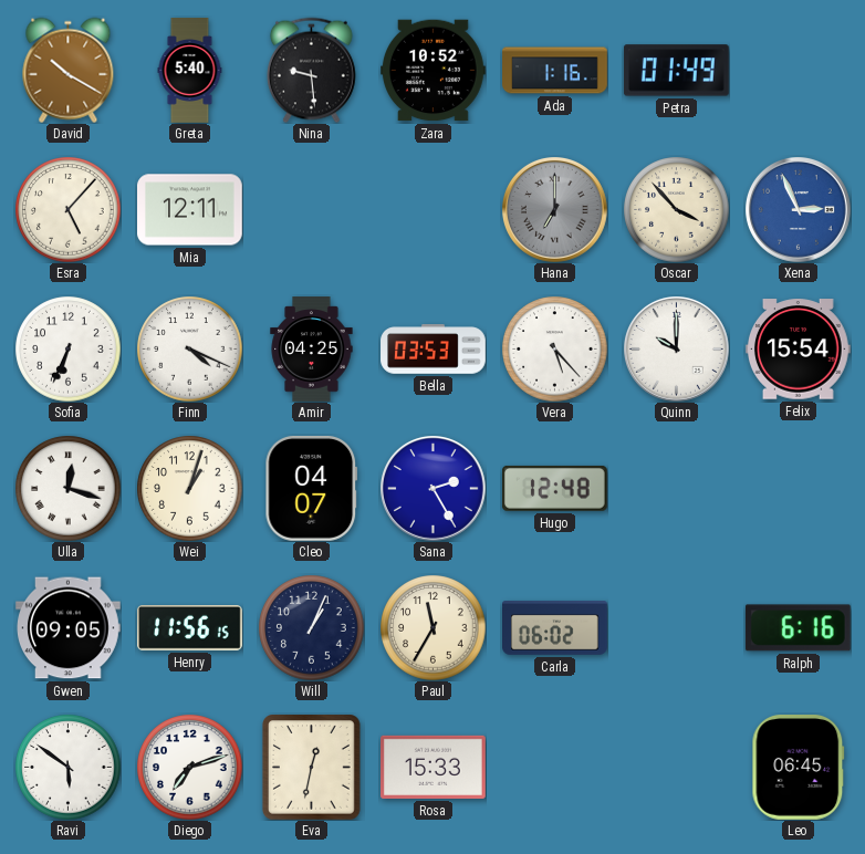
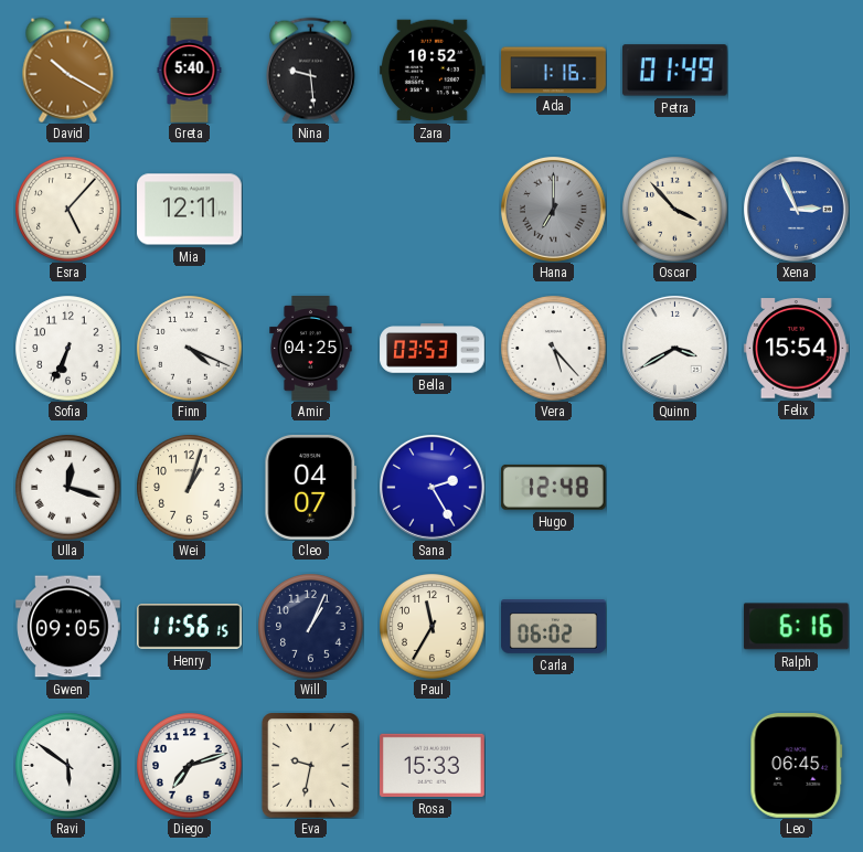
Quinn: 10:00 -> 3:40 (675, 349)
Eva: 12:32 -> 9:32 (311, 765)
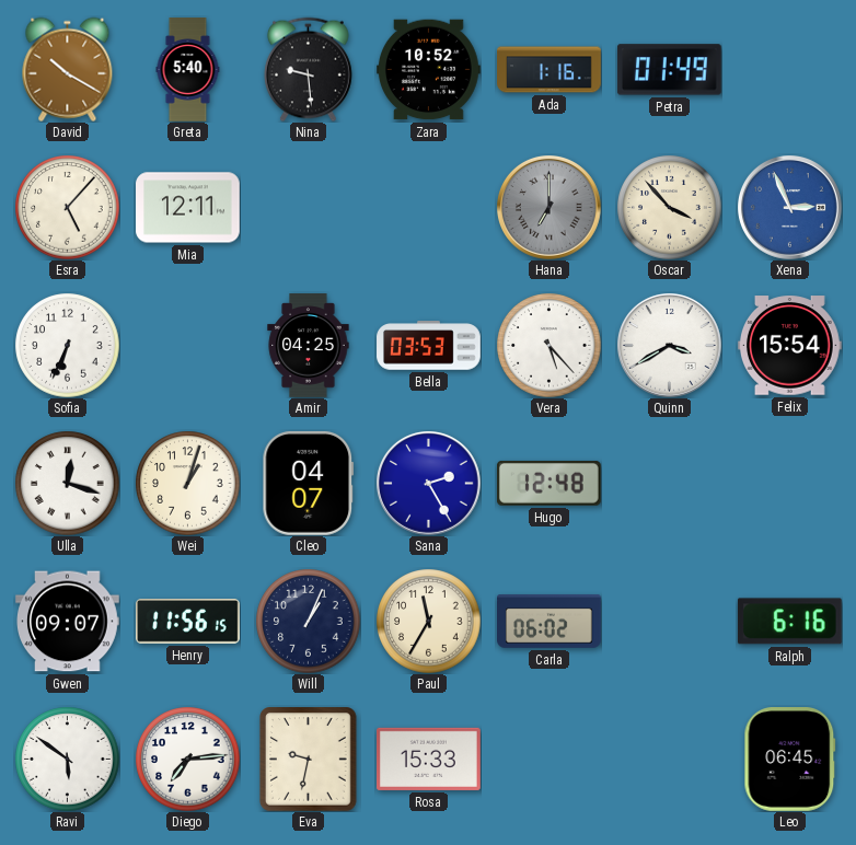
Finn: 4:19 -> none (189, 348)
Gwen: 09:05 -> 09:07 (68, 622)
Diego: 7:12 -> 7:14 (187, 759)
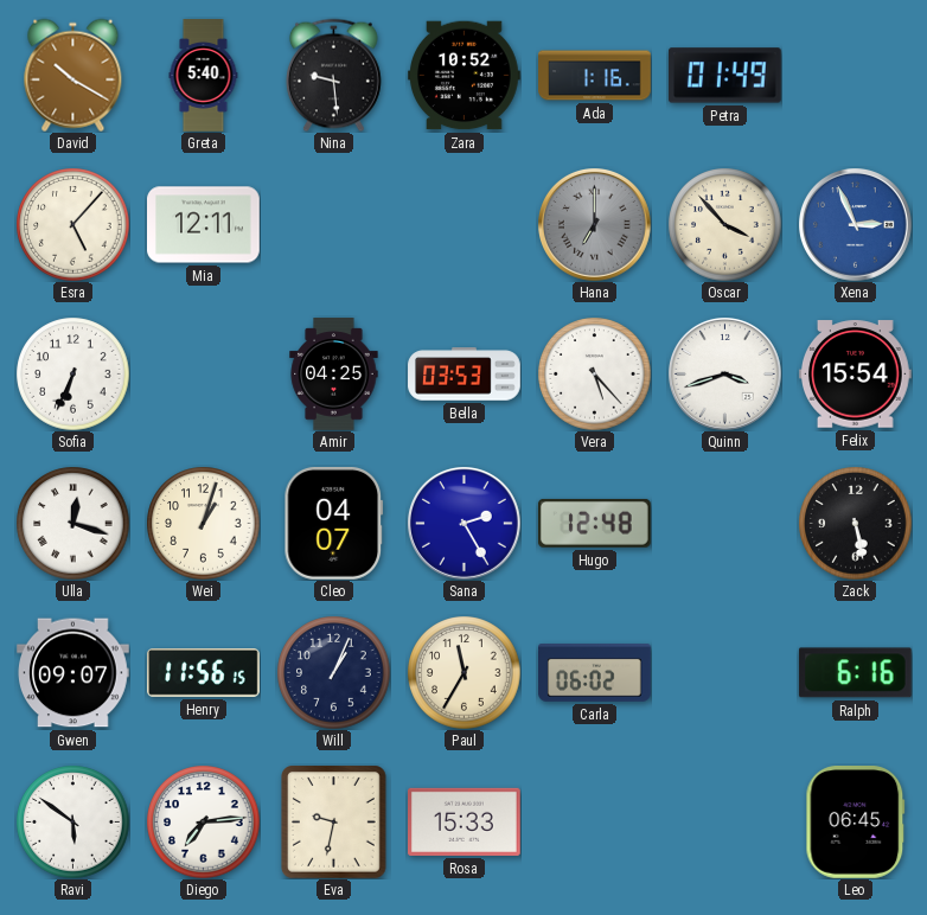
Quinn: 3:40 -> 3:42 (725, 375)
Zack: none -> 5:28 (855, 523)
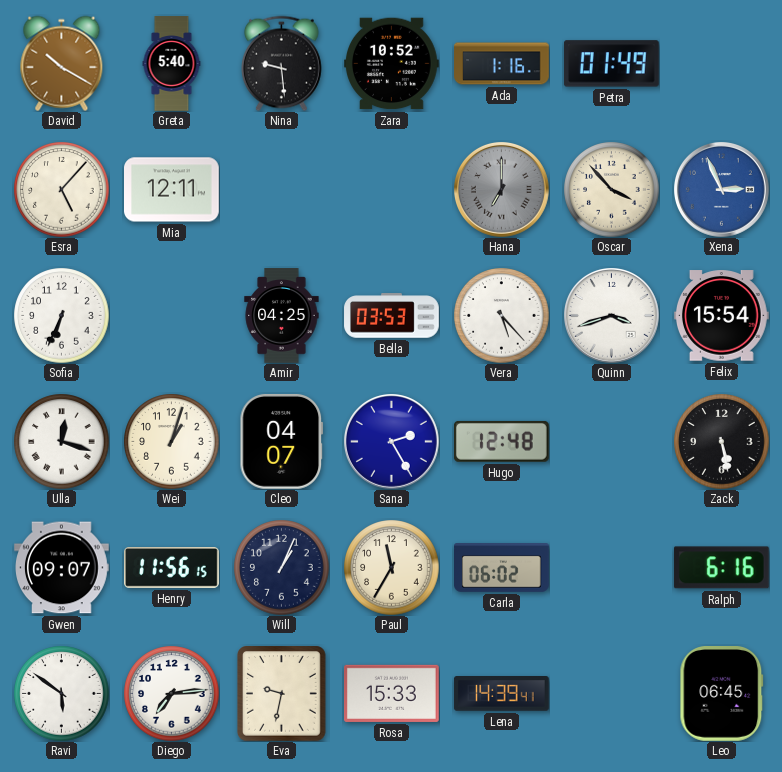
Lena: none -> 14:39 (502, 694)
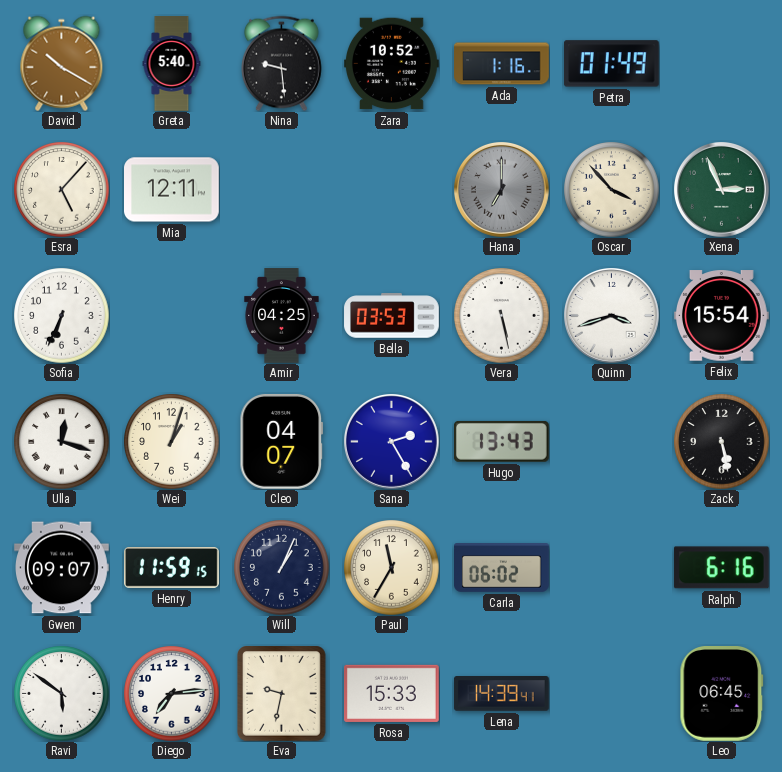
Xena dial: blue -> green (722, 190)
Vera: 5:23 -> 5:28 (501, 315)
Hugo: 12:48 -> 13:43 (501, 441)
Henry: 11:56 -> 11:59 (172, 568)
